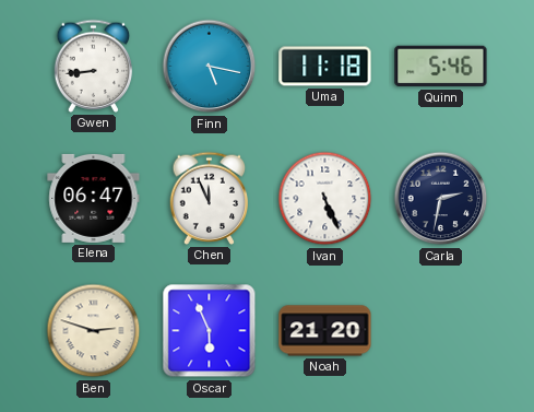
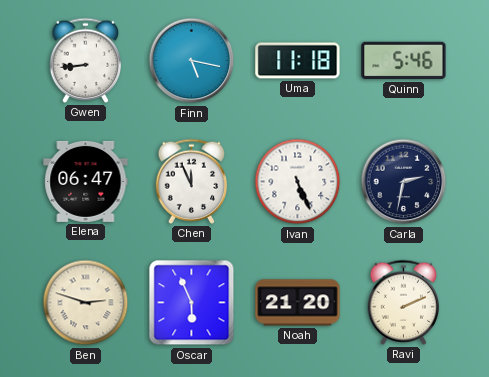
Ravi: none -> 2:11 (404, 302)
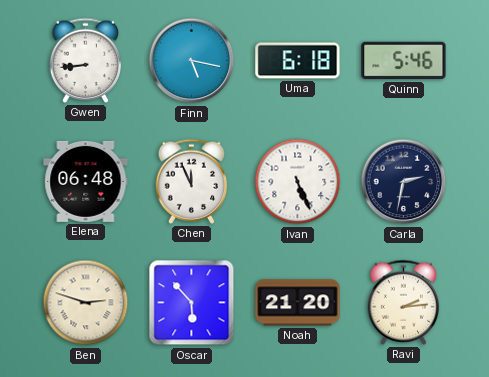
Uma: 11:18 -> 6:18 (298, 61)
Elena: 06:47 -> 06:48 (86, 181)
Oscar: 5:56 -> 5:53 (192, 303)
Ravi: 2:11 -> 2:14 (404, 302)
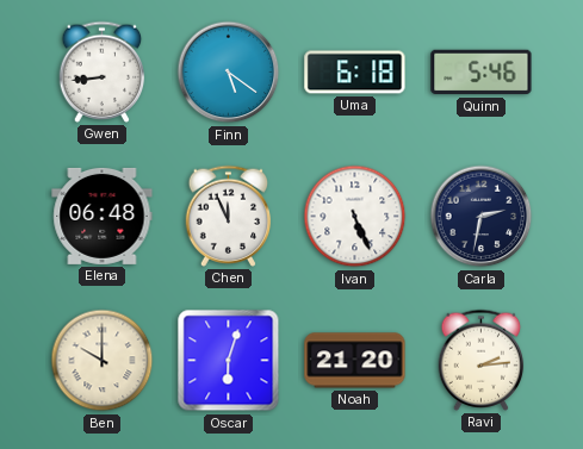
Finn: 5:17 -> 5:21 (229, 73)
Ben: 2:48 -> 10:00 (103, 361)
Oscar: 5:53 -> 6:03 (229, 361)
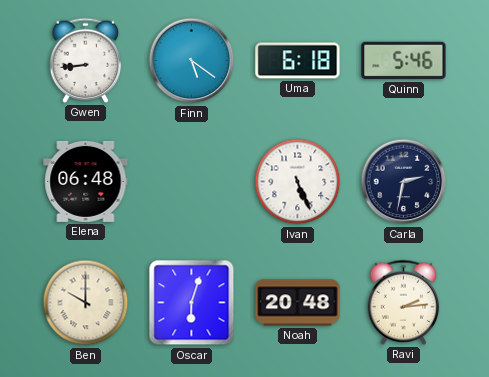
Chen: 11:56 -> none (229, 216)
Noah: 21:20 -> 20:48 (298, 303)
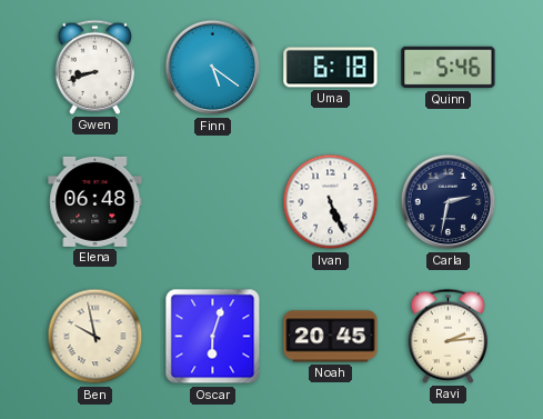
Gwen: 8:44 -> 8:42 (95, 67)
Ben: 10:00 -> 9:58 (95, 337)
Noah: 20:48 -> 20:45 (331, 337)
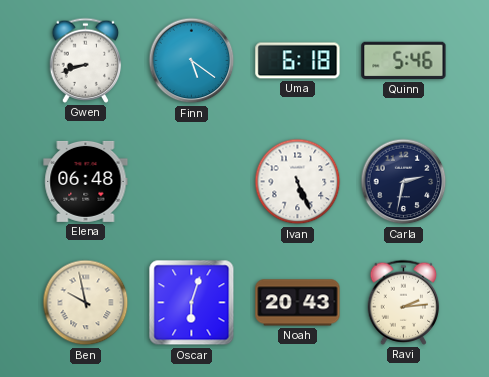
Noah: 20:45 -> 20:43 (298, 303)
